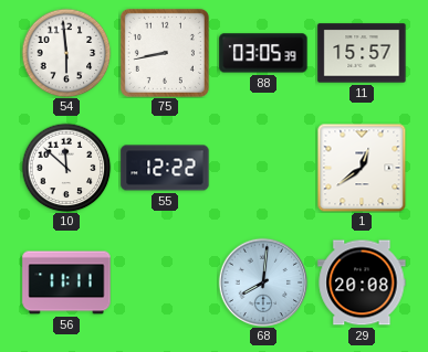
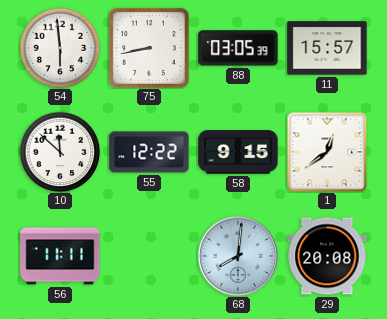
58: none -> 9:15 (238, 152)
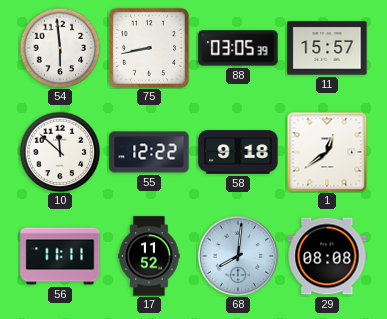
58: 9:15 -> 9:18 (238, 152)
17: none -> 11:52 (149, 256)
29: 20:08 -> 08:08 (327, 256)
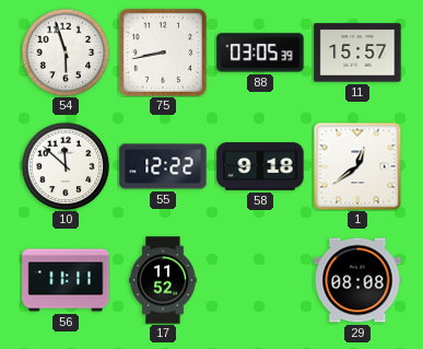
54: 5:59 -> 5:57 (66, 53)
68: 8:01 -> none (238, 256)
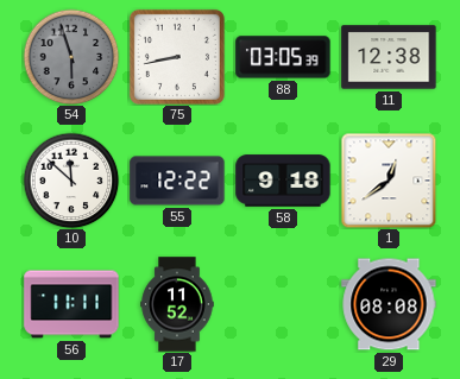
54 dial: white -> grey (71, 57)
11: 15:57 -> 12:38 (389, 57)
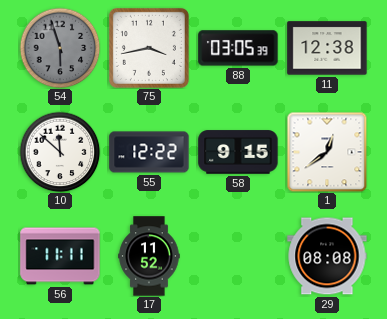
75: 8:43 -> 3:43 (149, 48)
58: 9:18 -> 9:15 (238, 152)
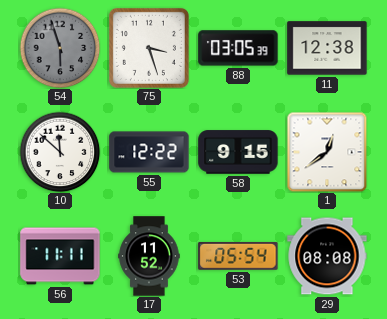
75: 3:43 -> 3:27 (149, 48)
53: none -> 05:54 (238, 256)
